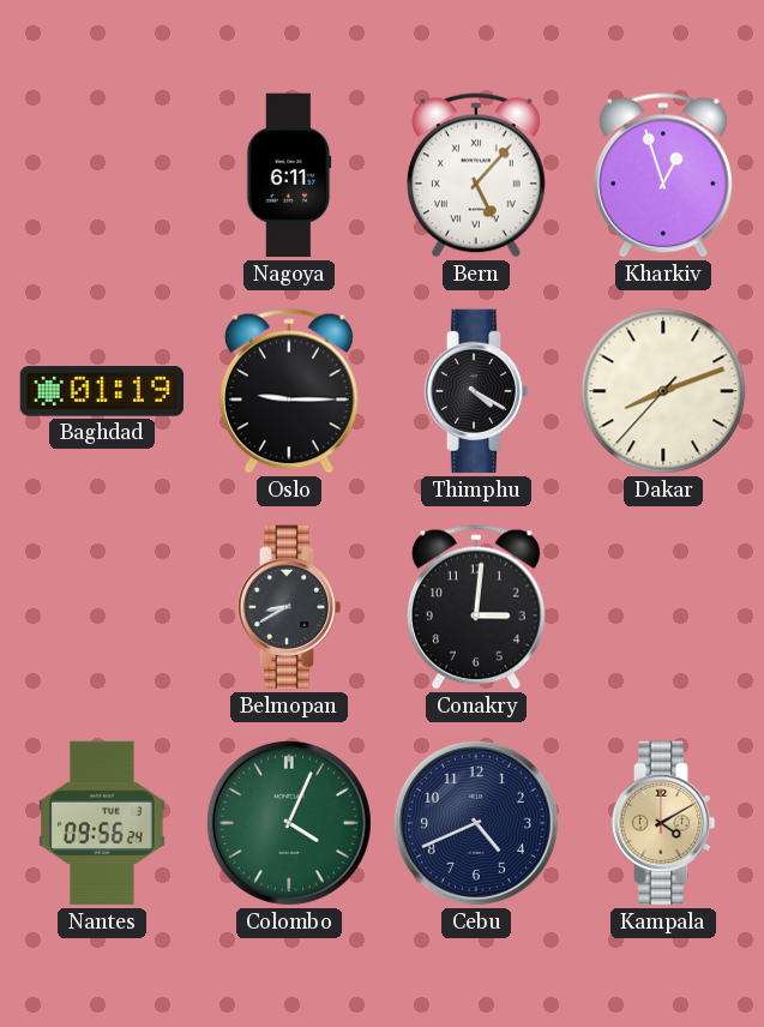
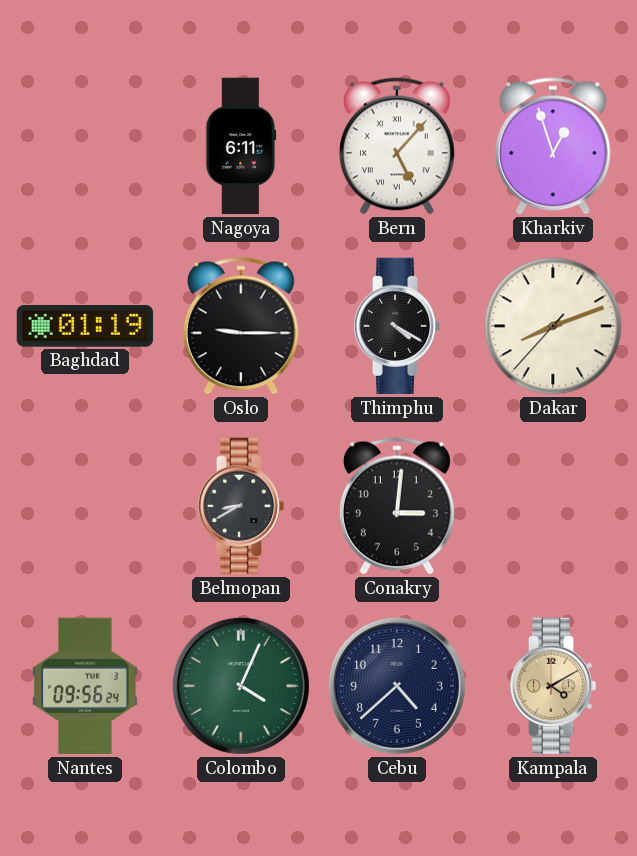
Cebu: 4:41 -> 4:38 (397, 686)
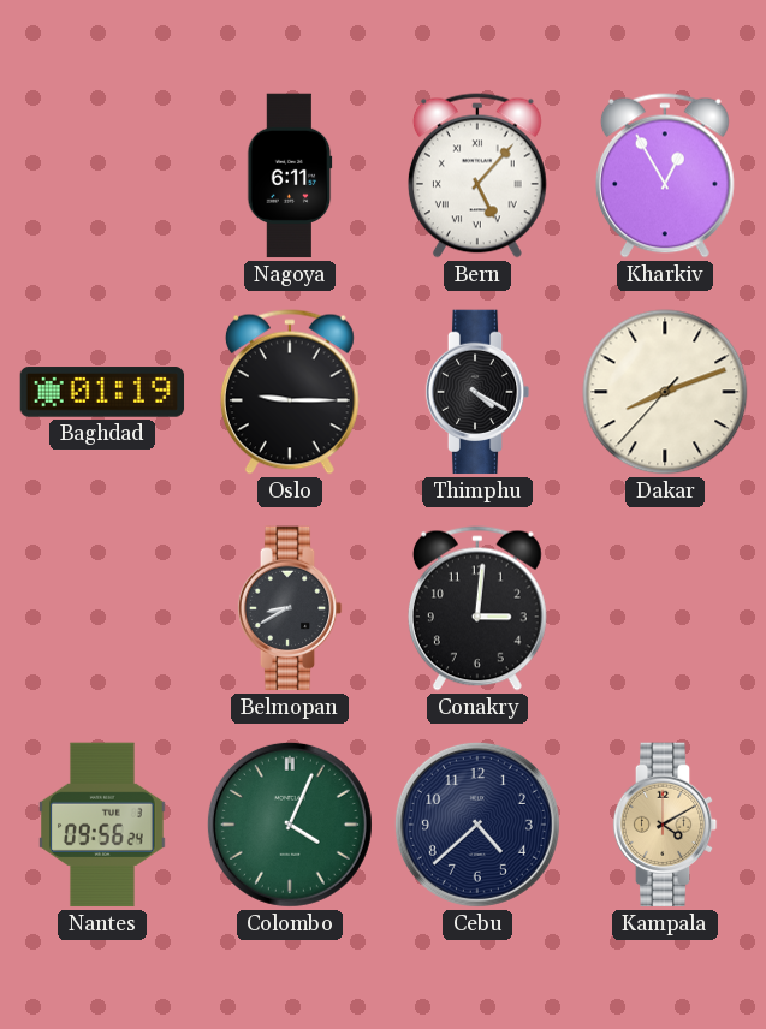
Kharkiv: 12:57 -> 12:55 (665, 176)
